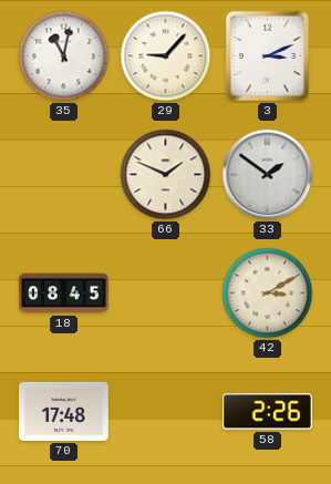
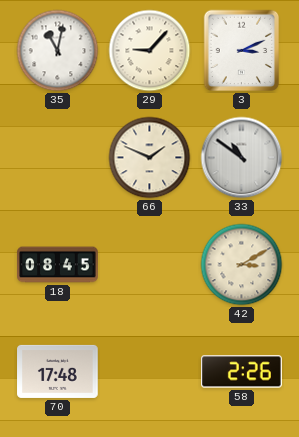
33: 1:51 -> 10:51 (242, 158)
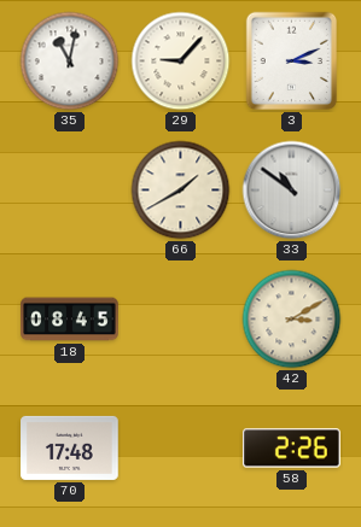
66: 1:49 -> 1:40 (181, 191)
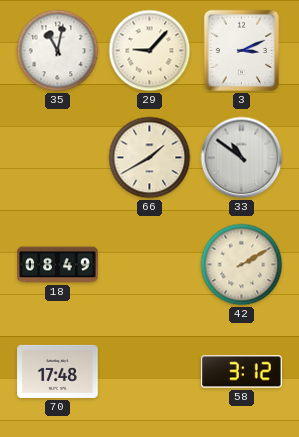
18: 08:45 -> 08:49 (58, 265)
42: 3:10 -> 2:10 (242, 265)
58: 2:26 -> 3:12 (242, 372)
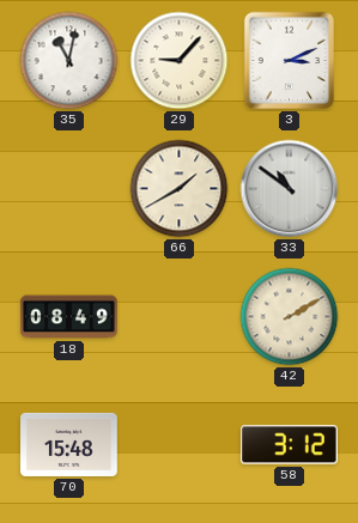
70: 17:48 -> 15:48 (69, 444)
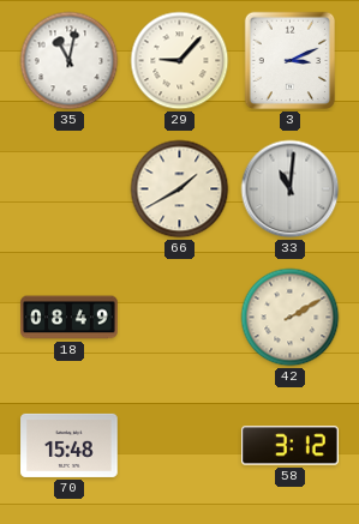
33: 10:51 -> 11:01 (291, 189)
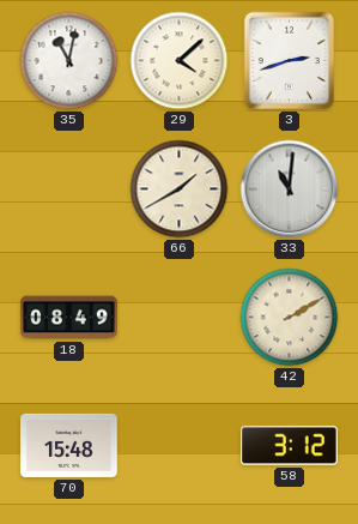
29: 9:07 -> 4:08 (180, 61)
3: 3:11 -> 2:42 (290, 61)
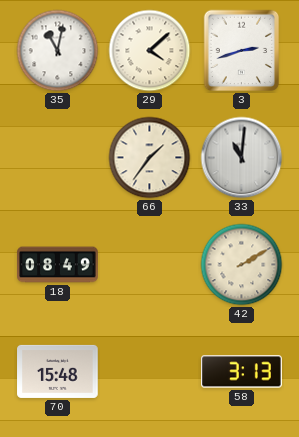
66: 1:40 -> 1:36 (150, 158)
58: 3:12 -> 3:13 (242, 372)
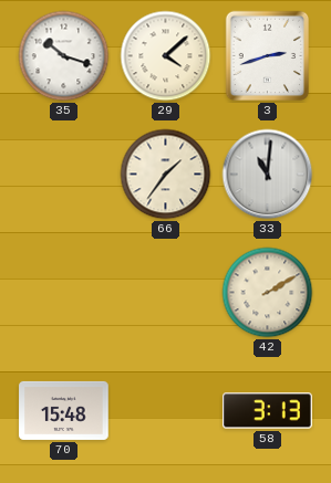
35: 11:02 -> 10:18 (64, 56)
18: 08:49 -> none (58, 265)
